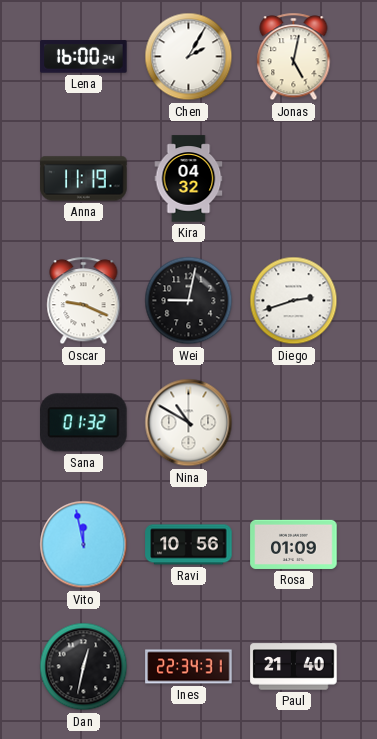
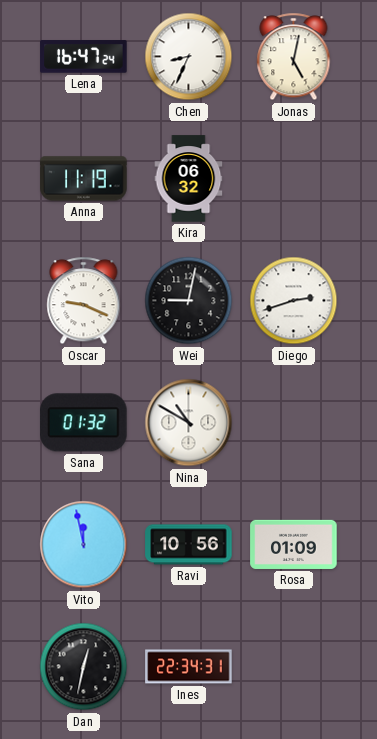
Lena: 16:00 -> 16:47 (84, 57)
Chen: 2:05 -> 8:34 (189, 57)
Kira: 04:32 -> 06:32 (189, 179)
Paul: 21:40 -> none (294, 667)
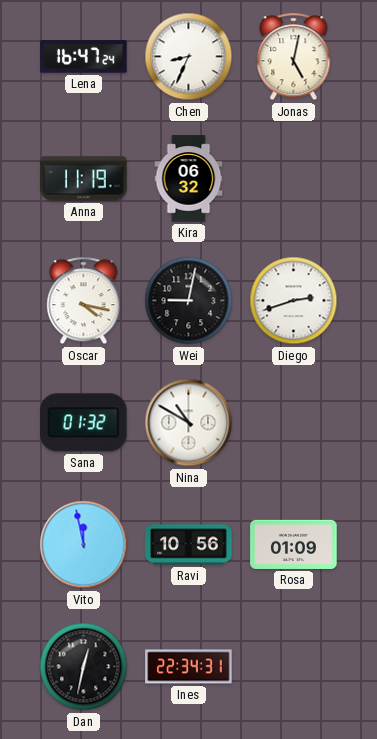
Oscar: 9:19 -> 4:17 (84, 301)
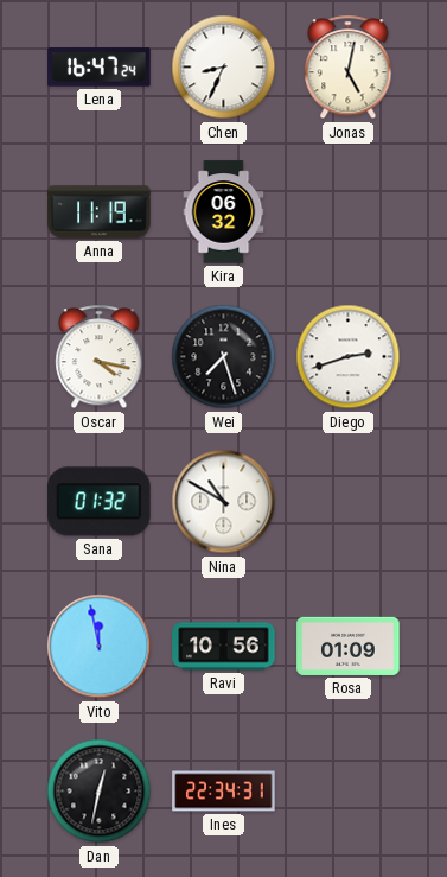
Wei: 9:02 -> 7:27 (224, 357)
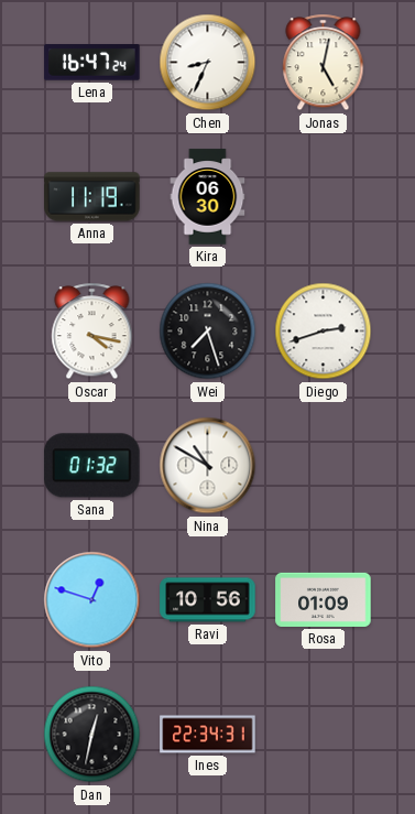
Kira: 06:32 -> 06:30 (208, 197)
Vito: 11:58 -> 12:48 (92, 600)
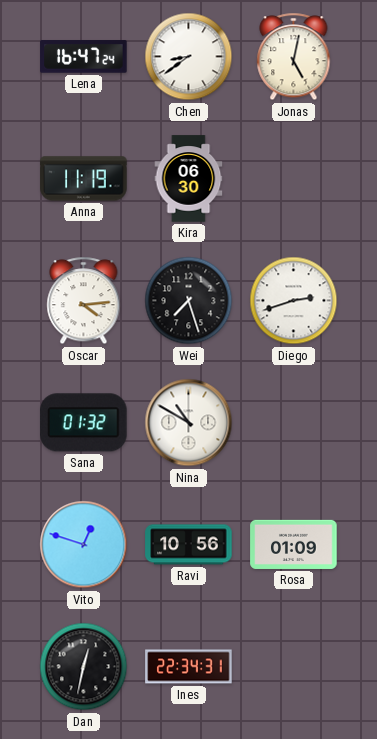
Chen: 8:34 -> 8:39 (189, 57)
Oscar: 4:17 -> 4:14 (84, 301)
